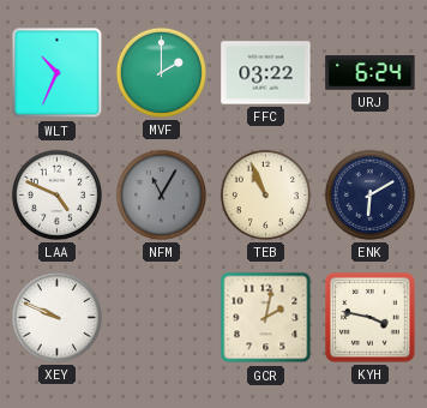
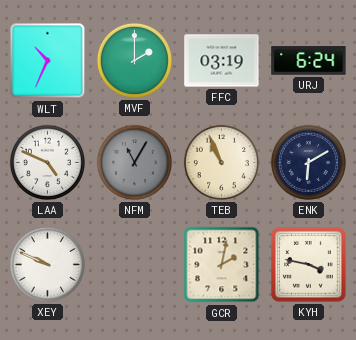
FFC: 03:22 -> 03:19 (222, 61)
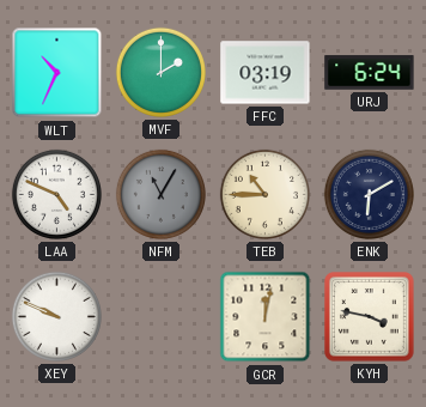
TEB: 10:56 -> 10:45 (264, 194)
GCR: 2:02 -> 12:02 (266, 317)
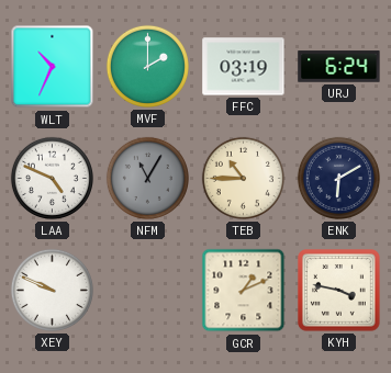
GCR: 12:02 -> 1:11 (244, 291)
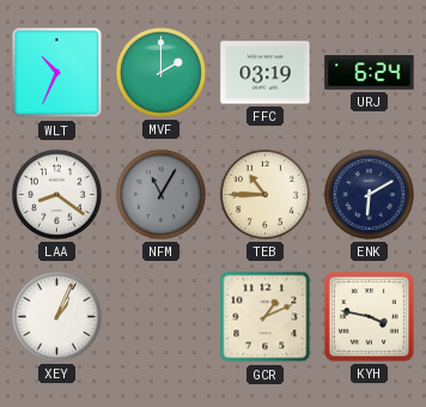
LAA: 4:49 -> 8:21 (56, 194)
XEY: 9:49 -> 1:04 (56, 316)
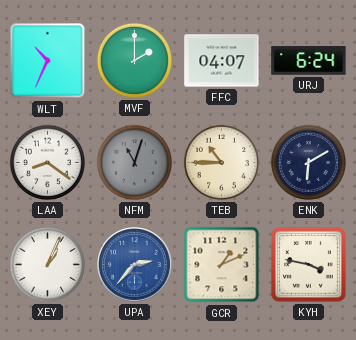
FFC: 03:19 -> 04:07 (222, 61)
NFM: 11:05 -> 11:03 (134, 162)
UPA: none -> 2:37 (135, 265)
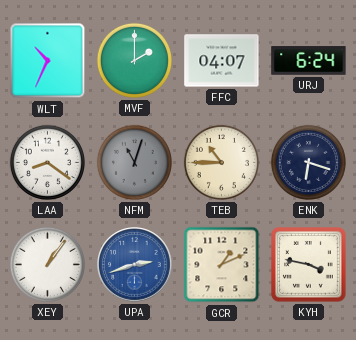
ENK: 6:10 -> 6:18 (308, 162)
XEY: 1:04 -> 1:06 (47, 264)
UPA: 2:37 -> 2:42 (135, 265)
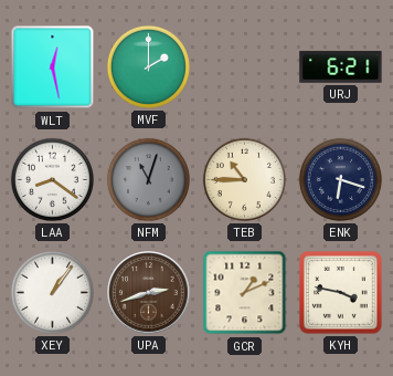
WLT: 10:34 -> 12:28 (53, 67)
FFC: 04:07 -> none (222, 61)
URJ: 6:24 -> 6:21 (341, 67)
UPA dial: blue -> brown (149, 293)
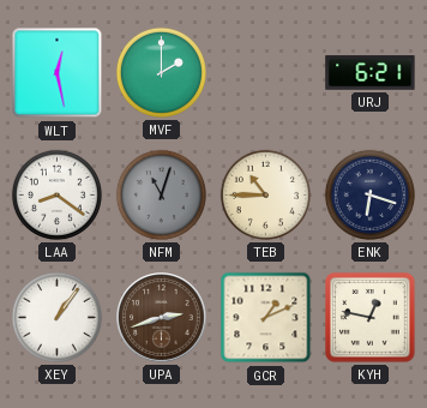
KYH: 3:47 -> 12:47 (371, 318)
